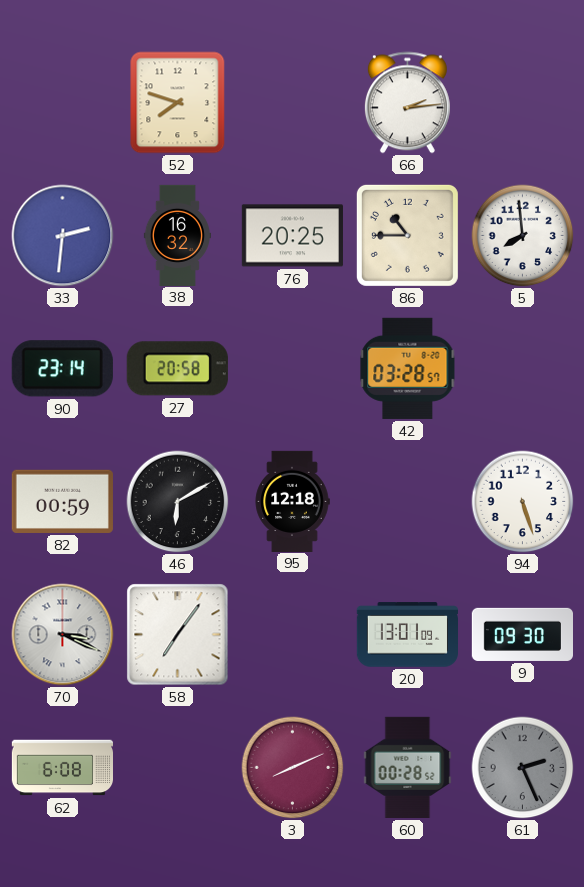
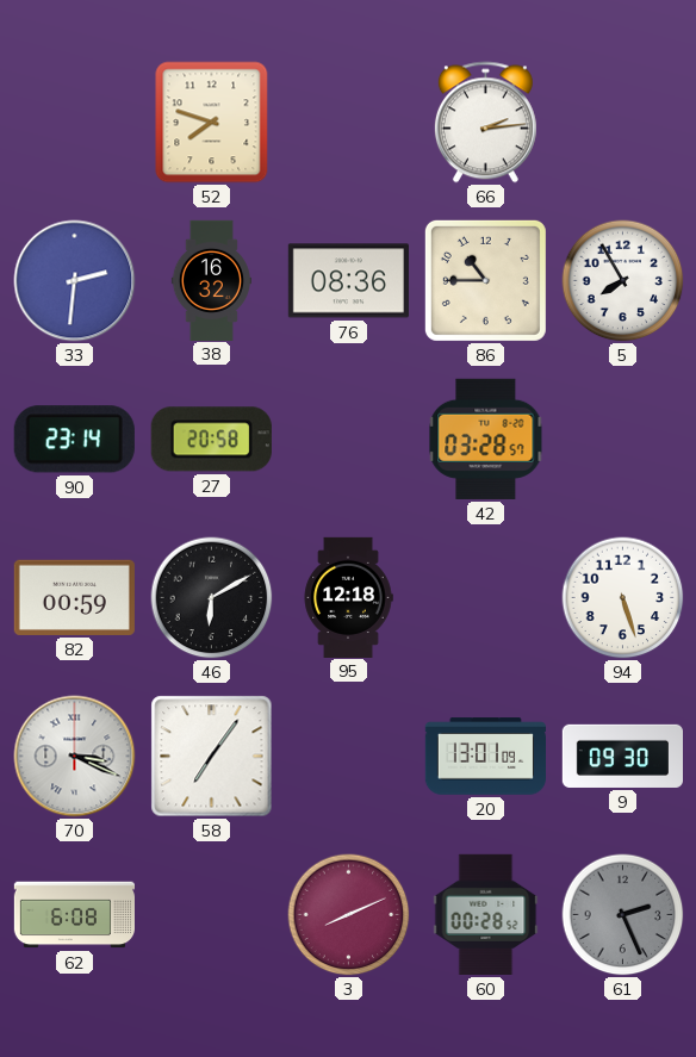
76: 20:25 -> 08:36 (348, 281)
5: 7:59 -> 7:55 (623, 281)
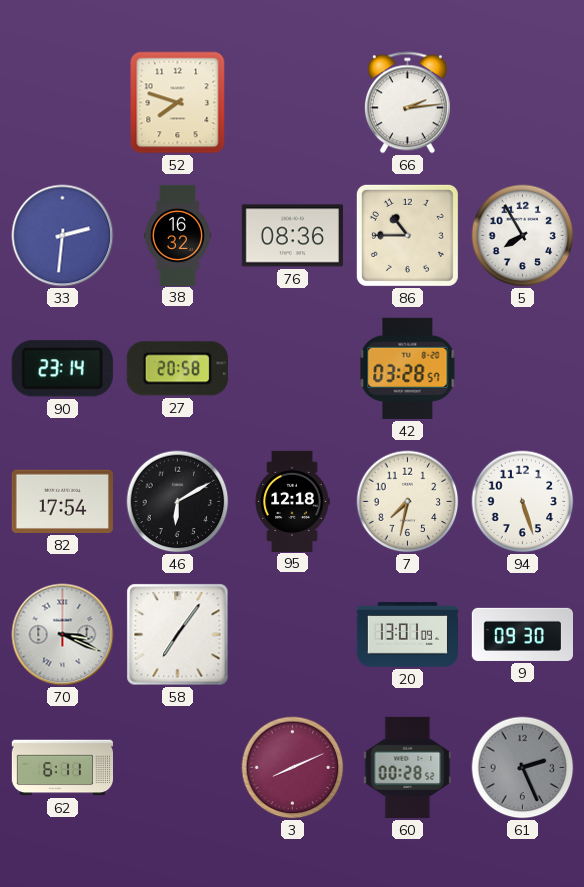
82: 00:59 -> 17:54 (62, 501)
7: none -> 7:32 (408, 502)
62: 6:08 -> 6:11 (62, 768)
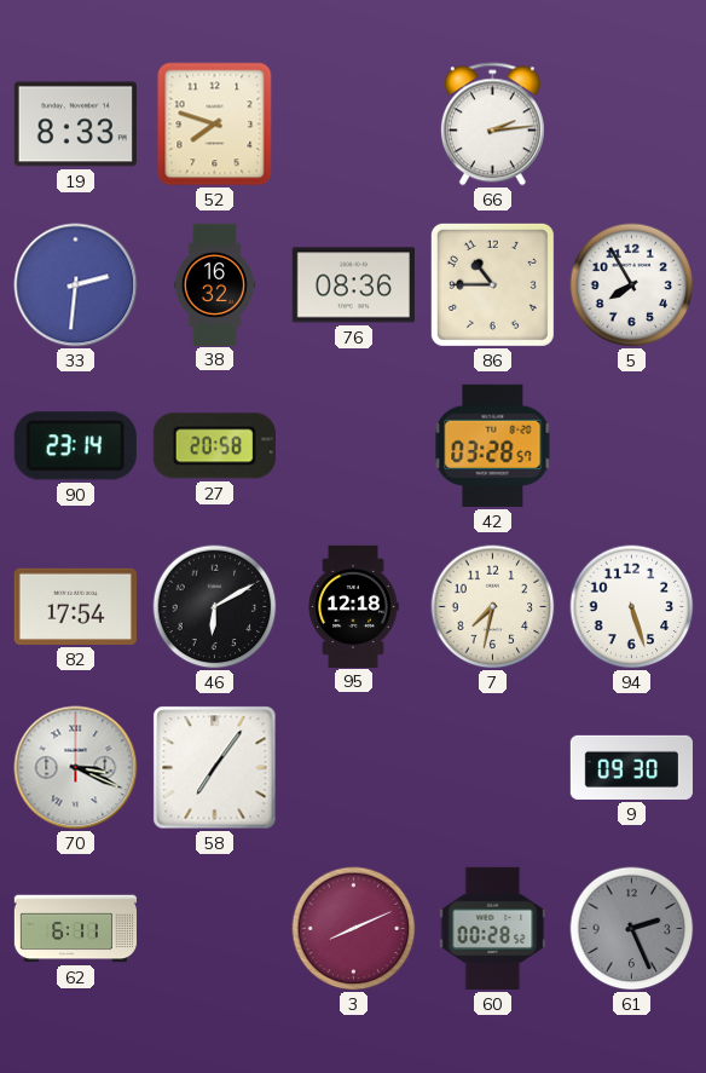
19: none -> 8:33 (75, 125)
20: 13:01 -> none (407, 635)
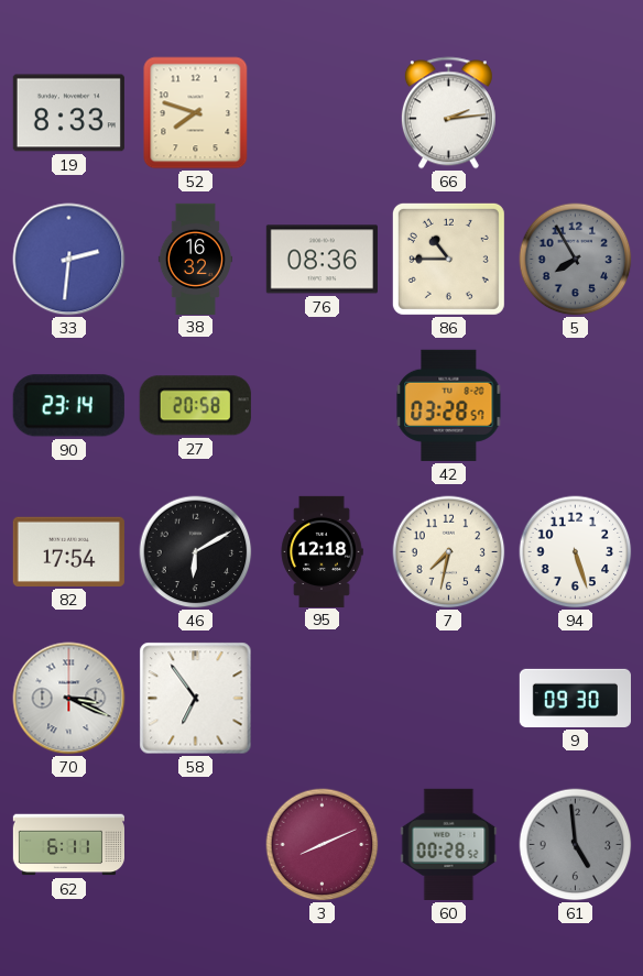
5 dial: white -> grey (576, 260)
58: 7:06 -> 6:54 (196, 699)
61: 2:26 -> 4:59 (576, 845)
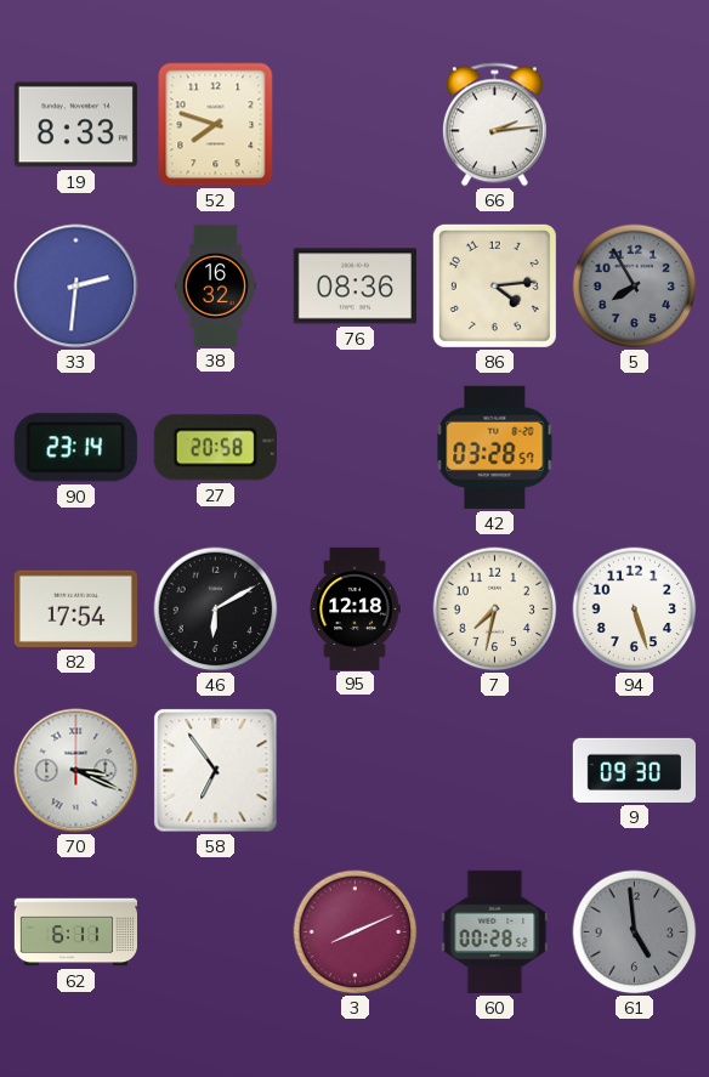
86: 10:45 -> 4:14 (494, 285)
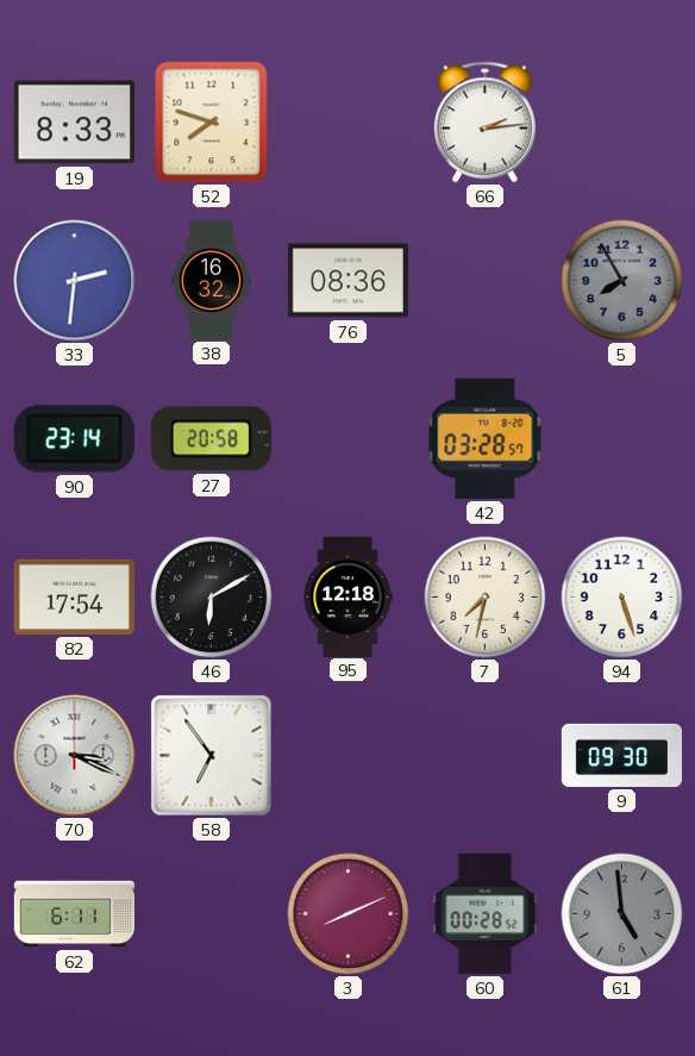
86: 4:14 -> none (494, 285)
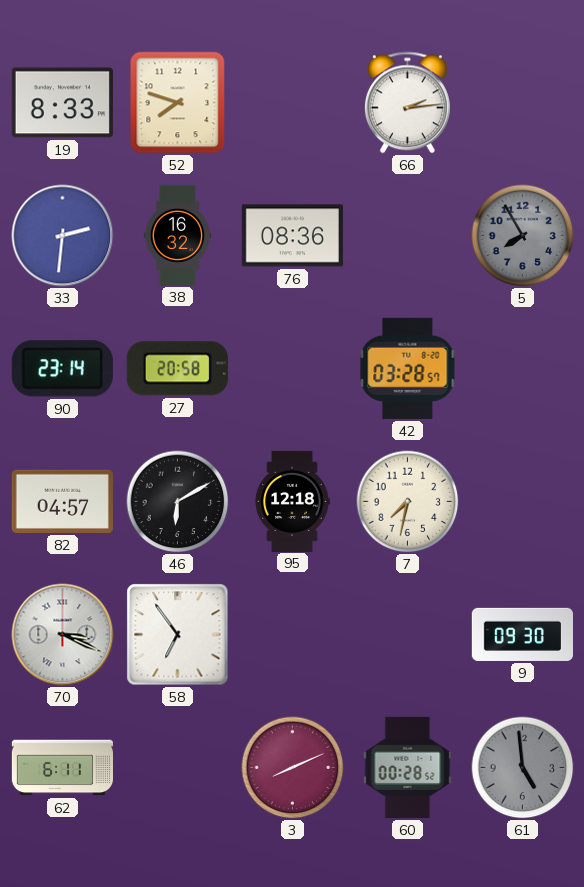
82: 17:54 -> 04:57 (62, 501)
94: 5:27 -> none (622, 598)
